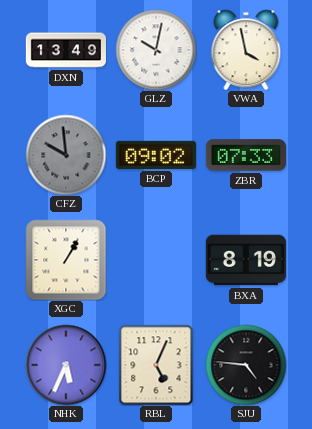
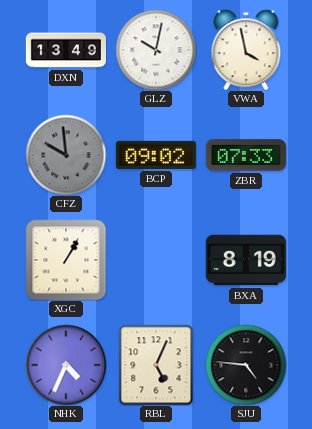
NHK: 5:34 -> 4:34 (66, 365)
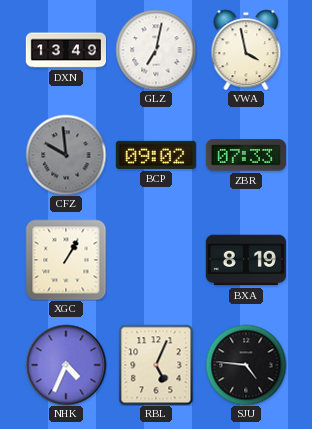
GLZ: 10:02 -> 7:02 (156, 50)
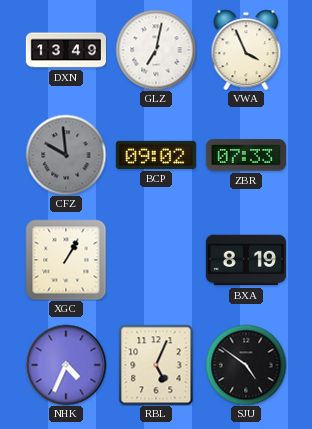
VWA: 3:58 -> 3:56 (246, 50)
SJU: 4:46 -> 4:51 (246, 365)
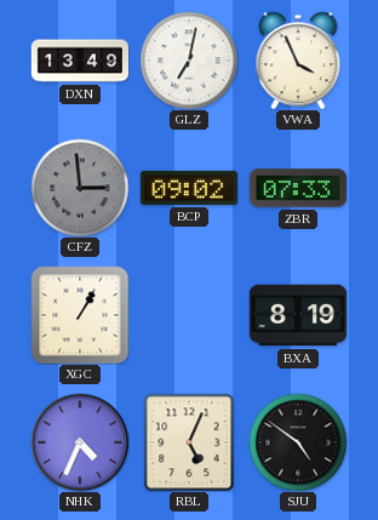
CFZ: 9:59 -> 2:59 (80, 188)
